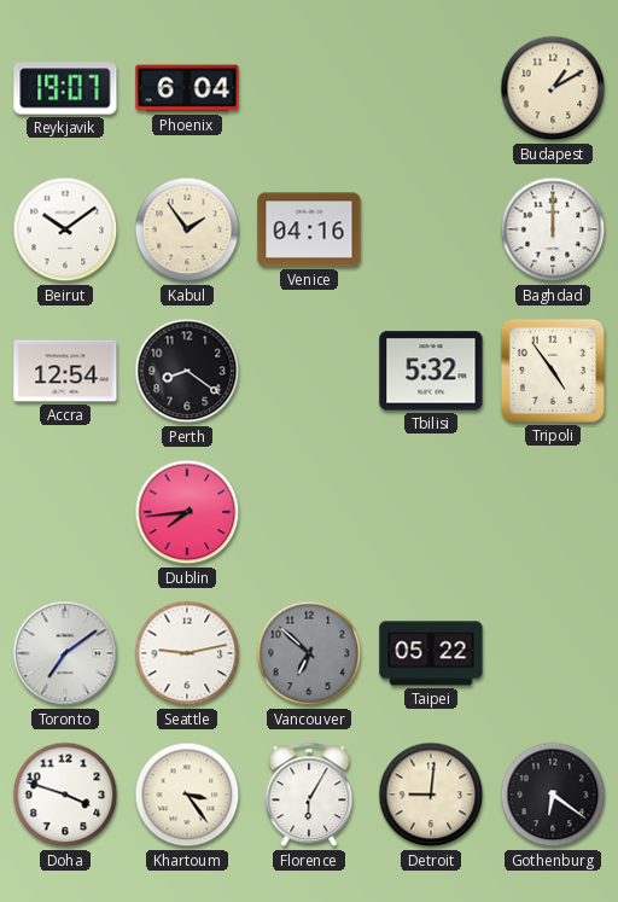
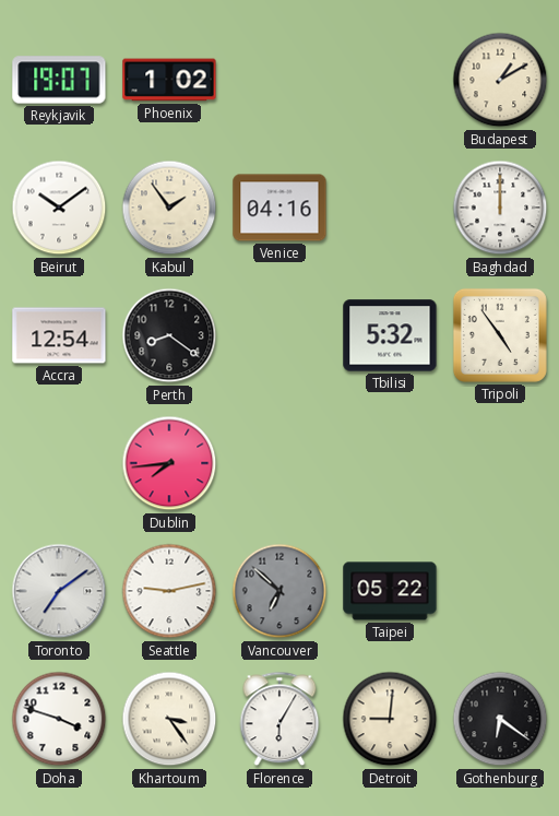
Phoenix: 6:04 -> 1:02 (169, 80)
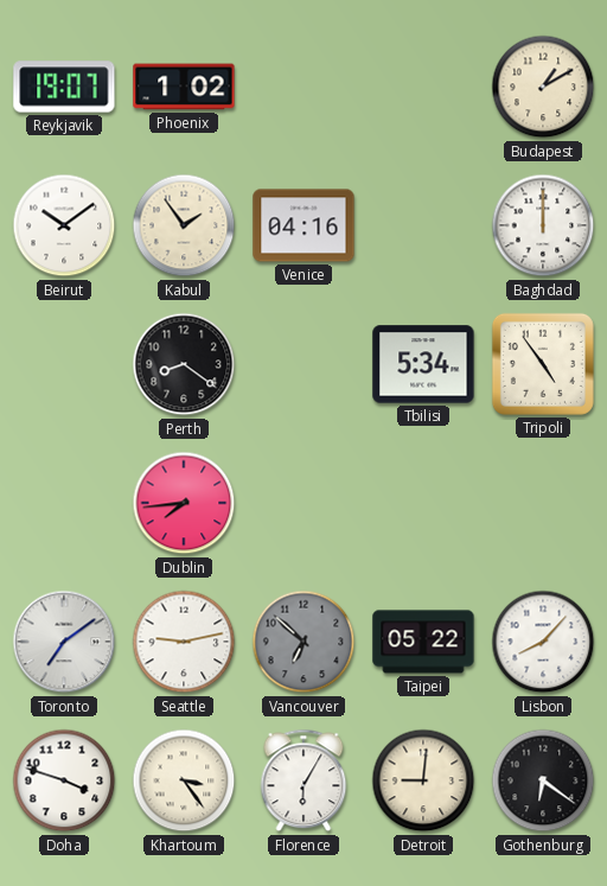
Accra: 12:54 -> none (59, 335)
Tbilisi: 5:32 -> 5:34 (423, 364)
Lisbon: none -> 8:07 (543, 642)
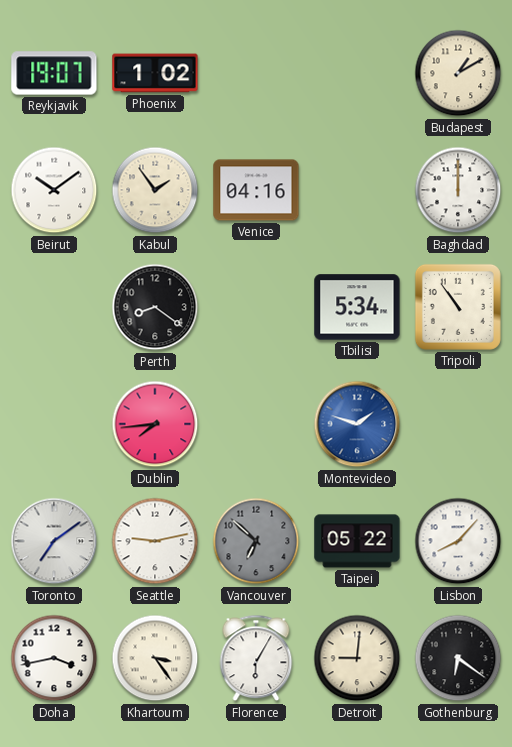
Tripoli: 4:54 -> 10:54 (458, 307)
Montevideo: none -> 1:48 (357, 424)
Doha: 3:48 -> 3:43 (54, 658)
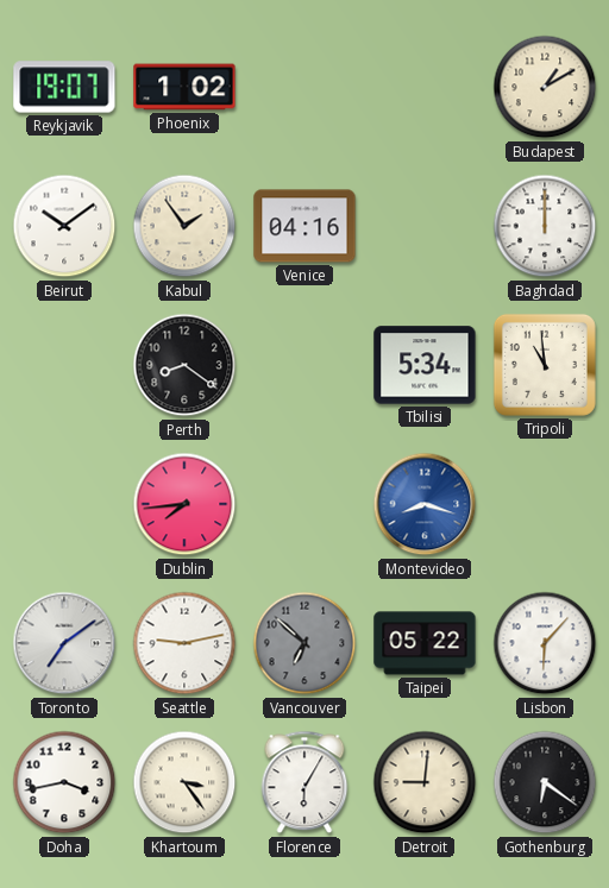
Tripoli: 10:54 -> 10:59 (545, 365)
Montevideo: 1:48 -> 8:18 (425, 504)
Lisbon: 8:07 -> 6:07 (545, 643)
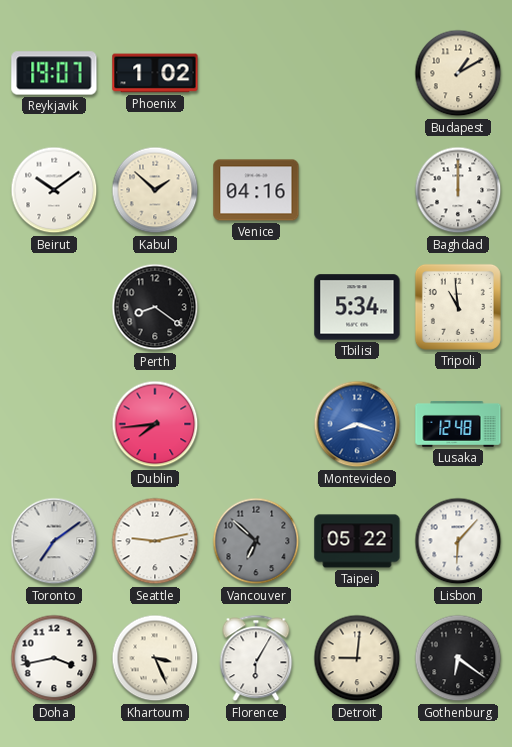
Kabul: 1:54 -> 1:52 (155, 190)
Lusaka: none -> 12:48 (458, 424)
Khartoum: 3:24 -> 3:26 (155, 658)
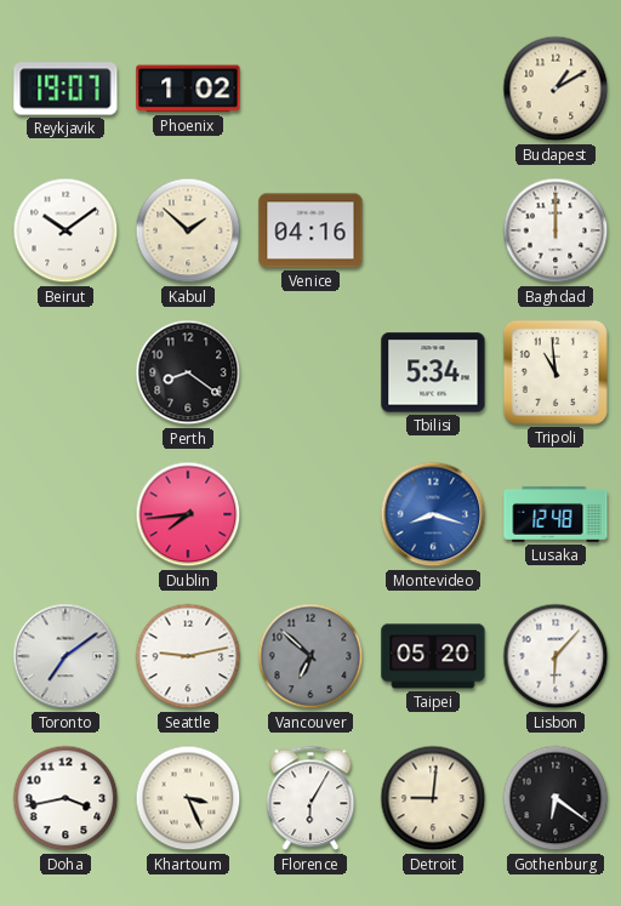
Taipei: 05:22 -> 05:20 (433, 656)
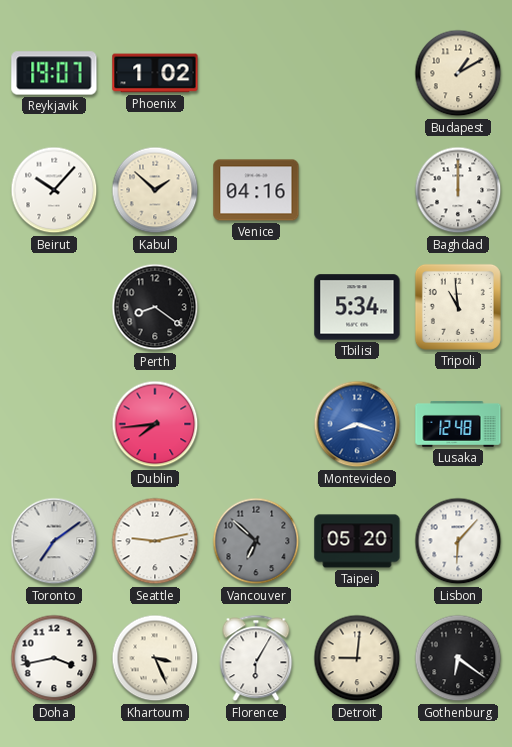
Beirut: 10:09 -> 10:07 (54, 190)
